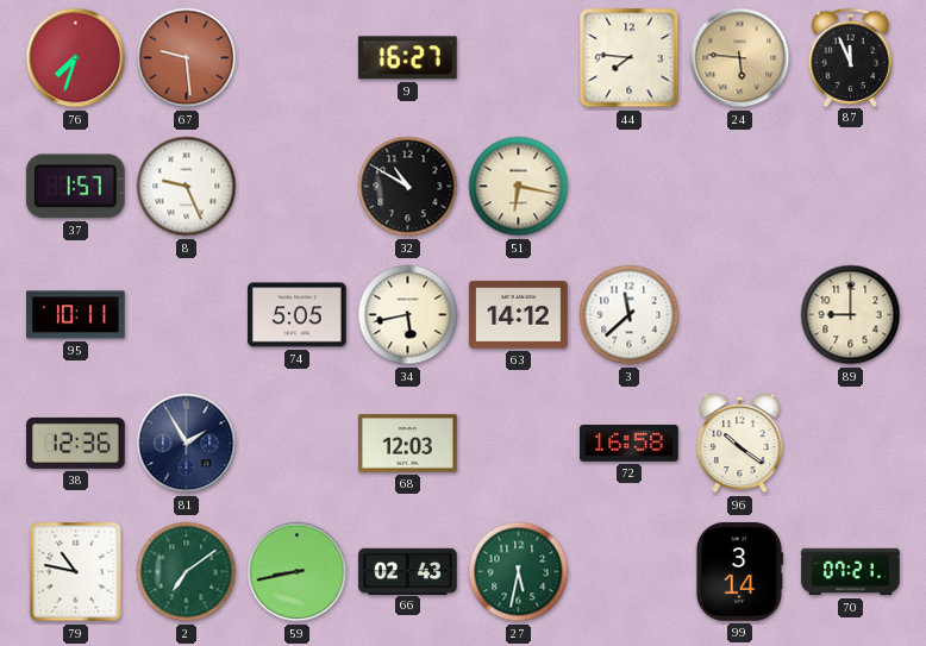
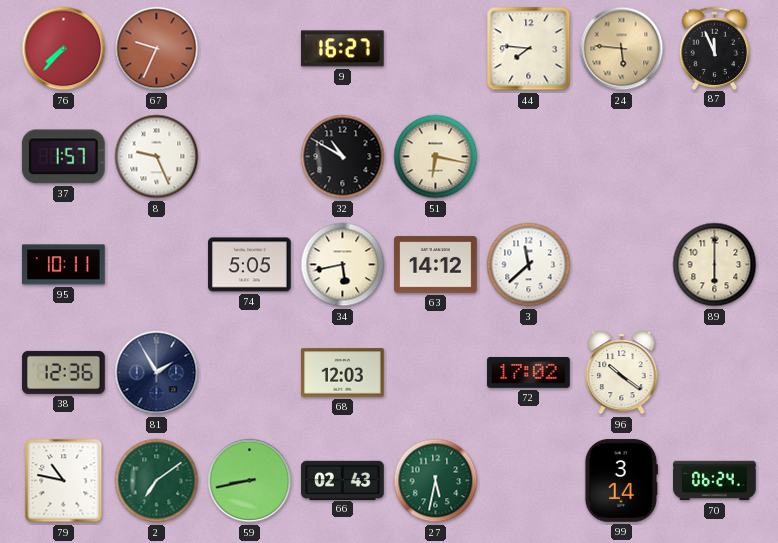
76: 7:33 -> 7:37 (64, 49)
67: 9:29 -> 9:34 (157, 49)
89: 9:00 -> 6:00 (715, 265)
72: 16:58 -> 17:02 (529, 373)
70: 07:21 -> 06:24 (715, 481)
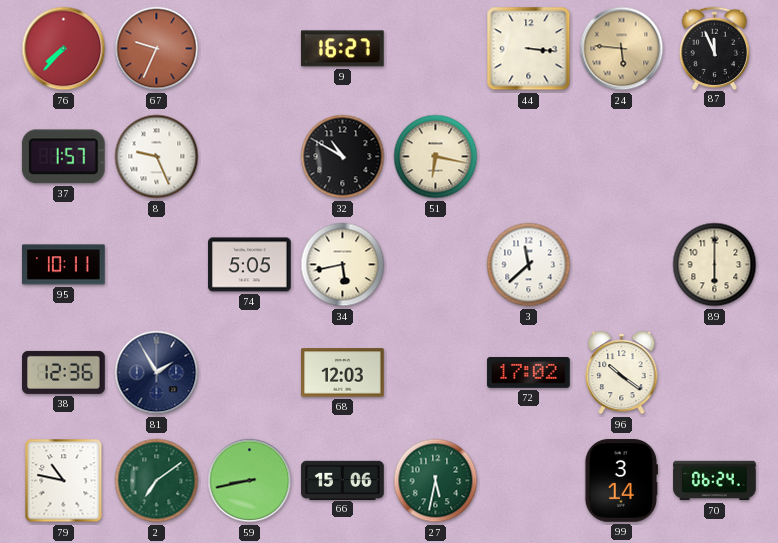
44: 7:46 -> 3:16 (529, 49)
63: 14:12 -> none (436, 265)
66: 02:43 -> 15:06 (343, 480)
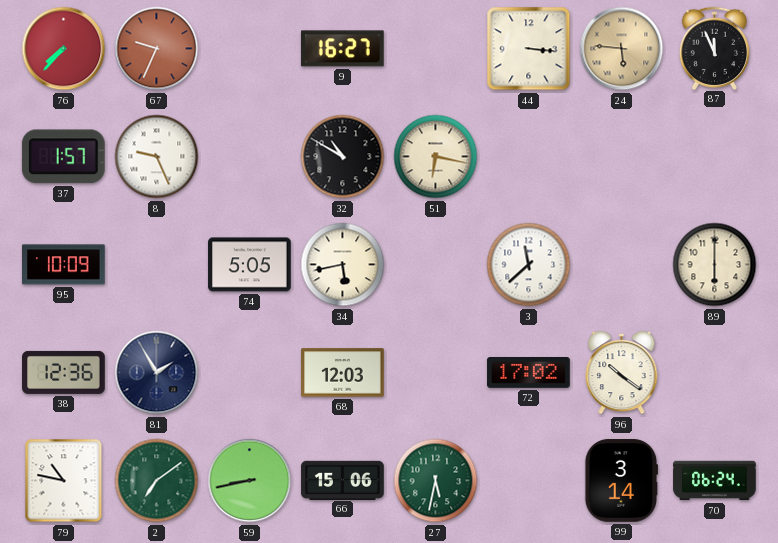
95: 10:11 -> 10:09 (64, 265)
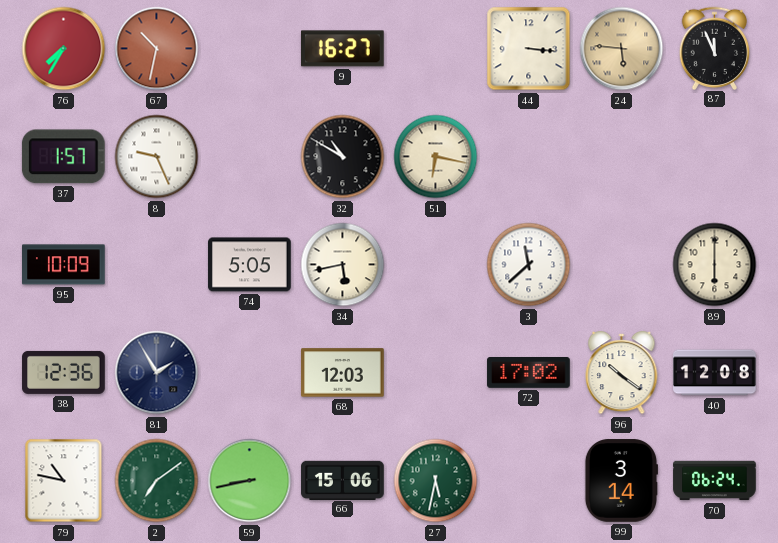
76: 7:37 -> 7:35 (64, 49)
67: 9:34 -> 10:32 (157, 49)
40: none -> 12:08 (715, 373)
